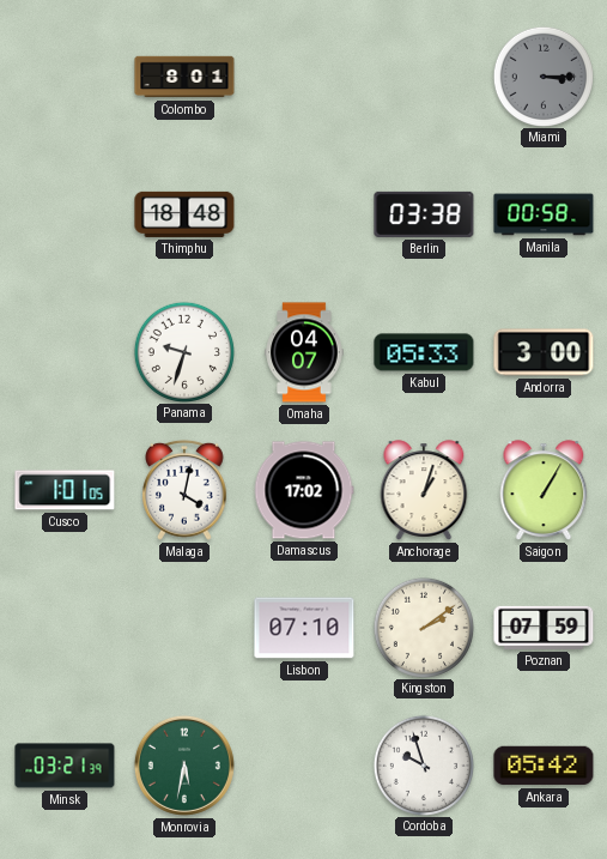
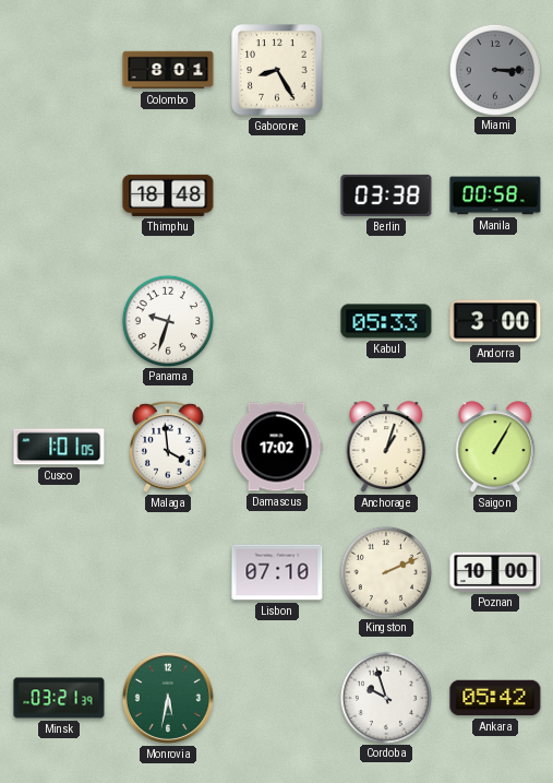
Gaborone: none -> 8:25 (277, 70)
Omaha: 04:07 -> none (304, 352)
Malaga: 4:02 -> 3:59 (169, 447)
Kingston: 2:09 -> 2:11 (385, 571)
Poznan: 07:59 -> 10:00 (495, 572)
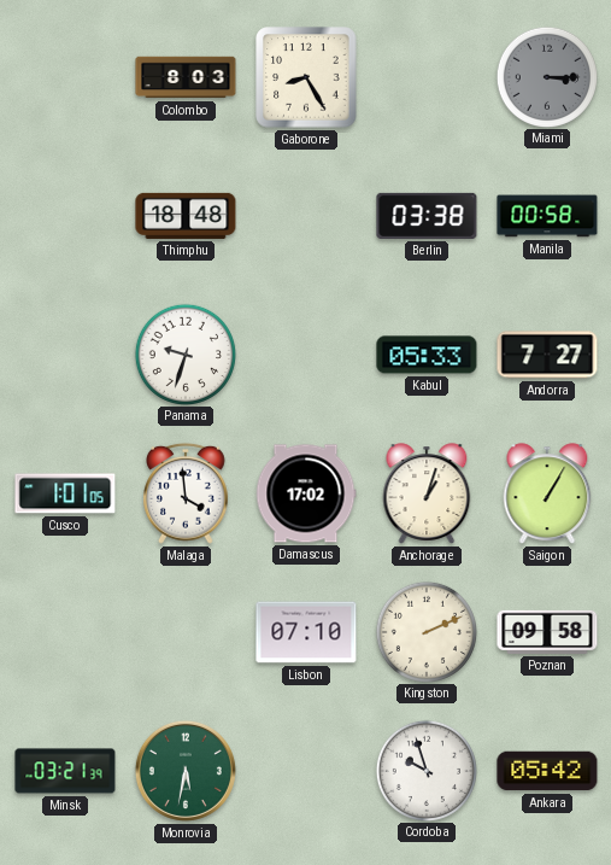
Colombo: 8:01 -> 8:03 (186, 77)
Andorra: 3:00 -> 7:27 (547, 355)
Poznan: 10:00 -> 09:58 (547, 632)
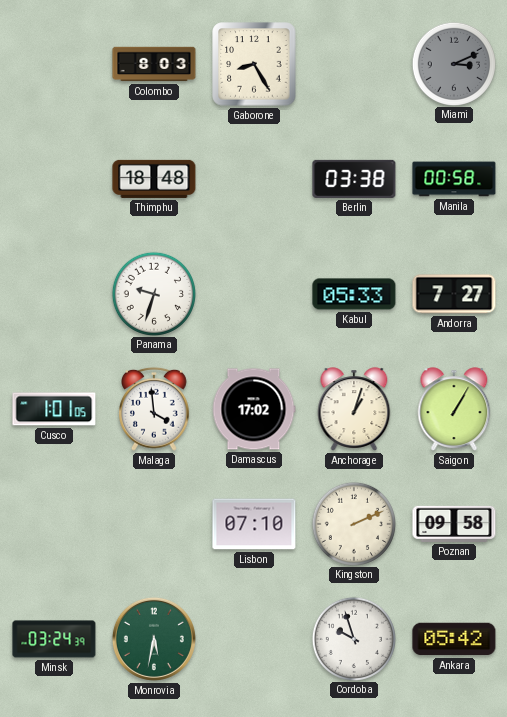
Miami: 3:15 -> 3:11 (453, 63)
Minsk: 03:21 -> 03:24 (54, 639)
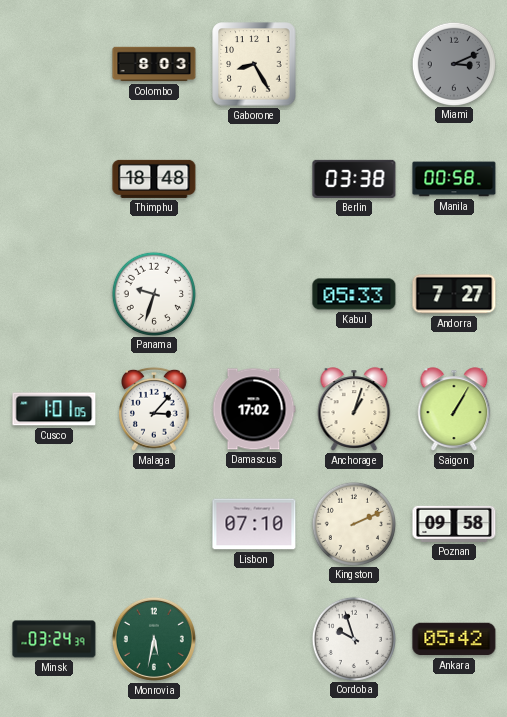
Malaga: 3:59 -> 3:07 (155, 409)
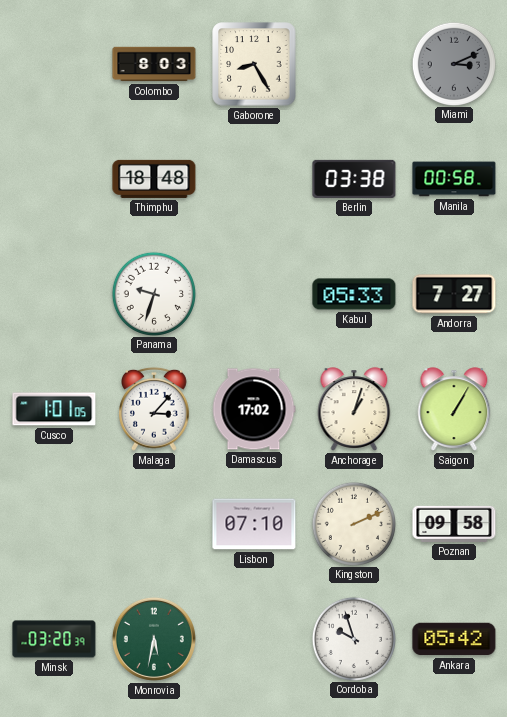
Minsk: 03:24 -> 03:20 (54, 639)
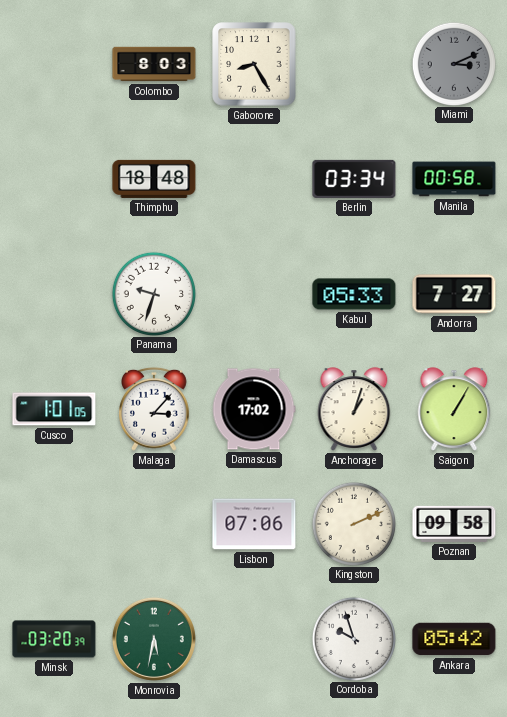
Berlin: 03:38 -> 03:34 (354, 179)
Lisbon: 07:10 -> 07:06 (254, 524)
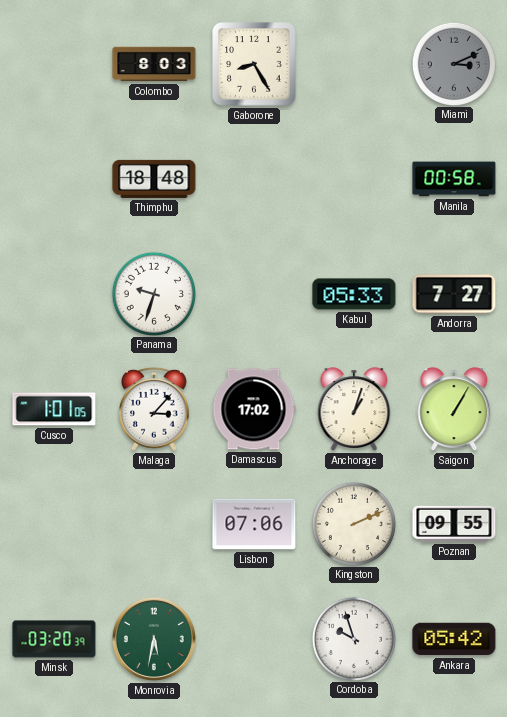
Berlin: 03:34 -> none (354, 179)
Poznan: 09:58 -> 09:55 (454, 524)
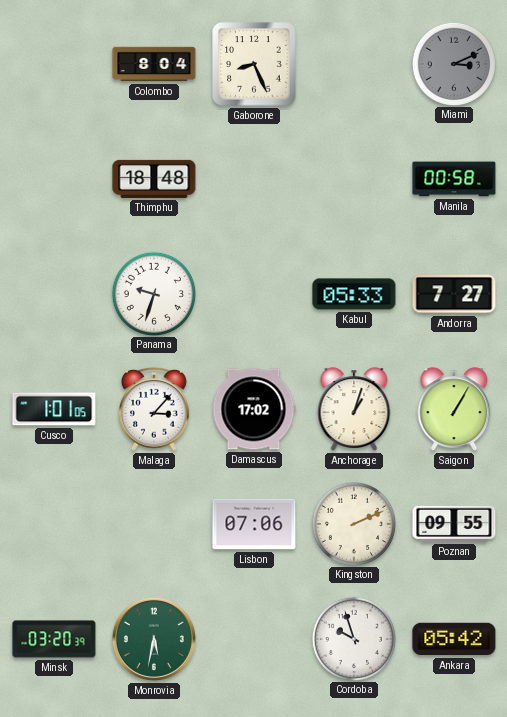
Colombo: 8:03 -> 8:04 (154, 64)
Gaborone: 8:25 -> 8:26 (254, 64)
